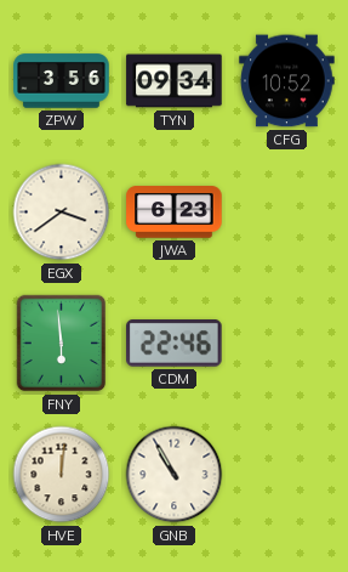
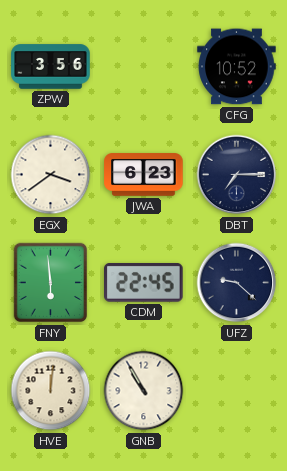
TYN: 09:34 -> none (175, 81)
DBT: none -> 7:15 (237, 175)
CDM: 22:46 -> 22:45 (144, 283)
UFZ: none -> 9:22 (237, 283)
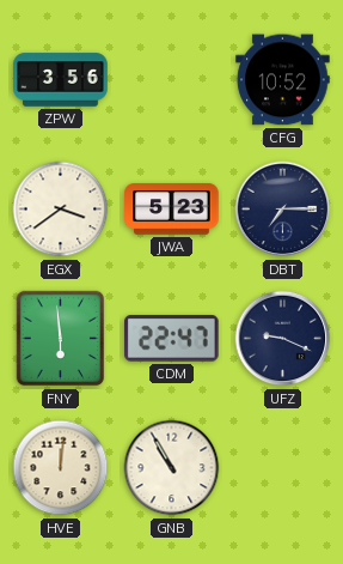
JWA: 6:23 -> 5:23 (172, 210)
CDM: 22:45 -> 22:47 (172, 339)
UFZ: 9:22 -> 9:19 (283, 339)
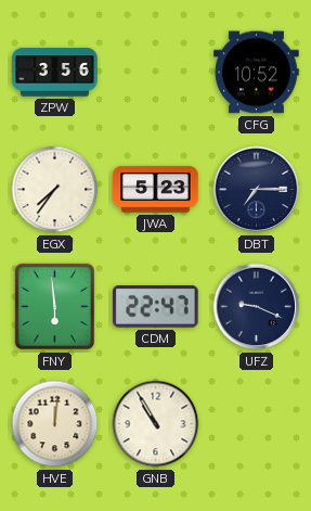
EGX: 3:39 -> 7:36 (55, 190)
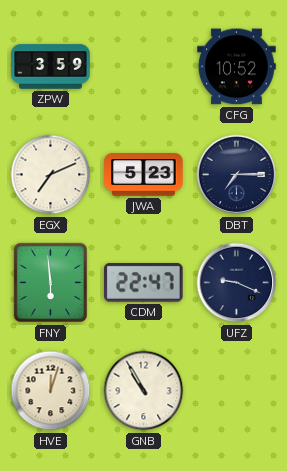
ZPW: 3:56 -> 3:59 (51, 67)
EGX: 7:36 -> 7:11 (51, 175)
HVE: 12:01 -> 12:03 (51, 391)
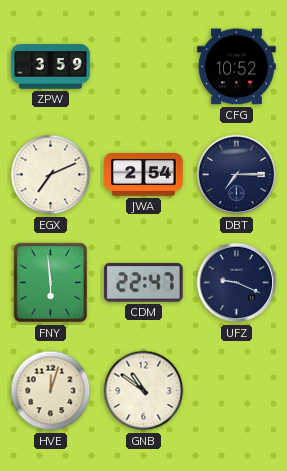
JWA: 5:23 -> 2:54 (144, 175)
GNB: 10:55 -> 10:51 (144, 391)
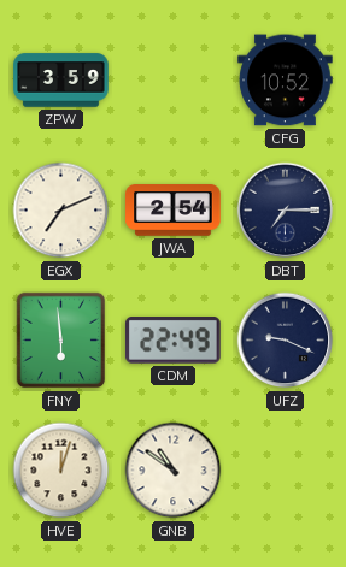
CDM: 22:47 -> 22:49 (174, 341)
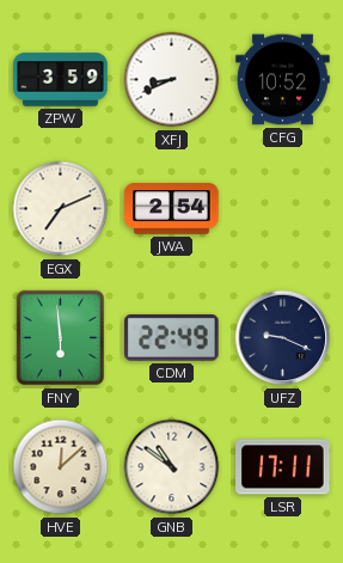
XFJ: none -> 8:41 (172, 80)
DBT: 7:15 -> none (286, 211)
HVE: 12:03 -> 12:08 (61, 467)
LSR: none -> 17:11 (283, 467)
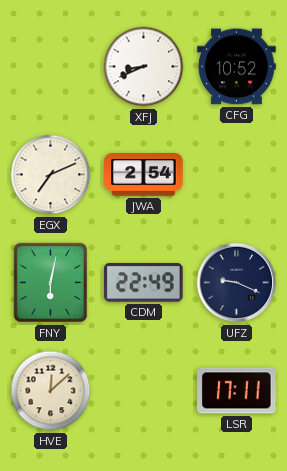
ZPW: 3:59 -> none (61, 80)
FNY: 5:59 -> 6:02 (51, 283)
GNB: 10:51 -> none (172, 467)
